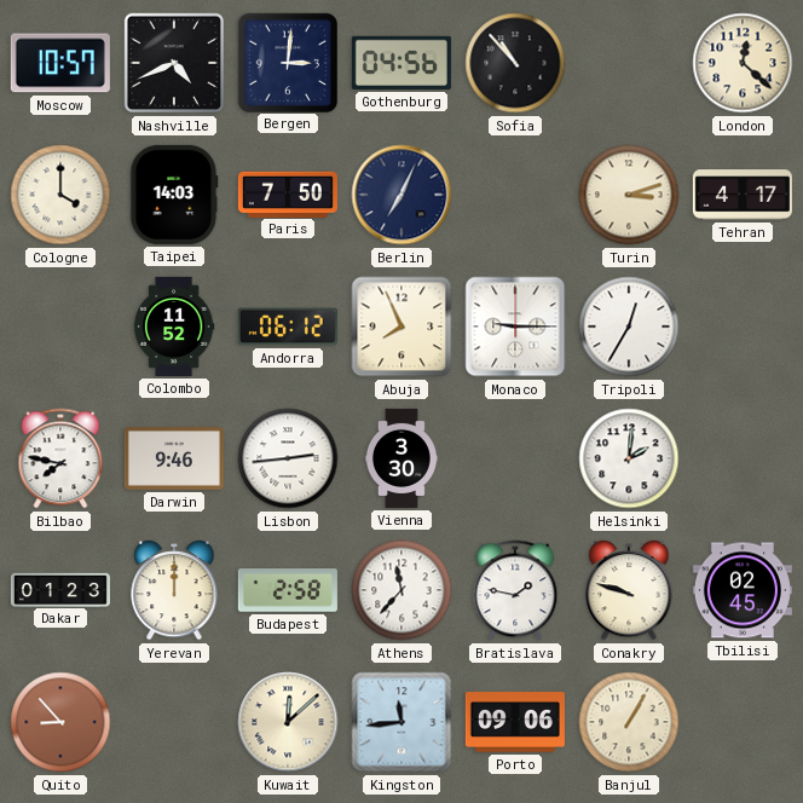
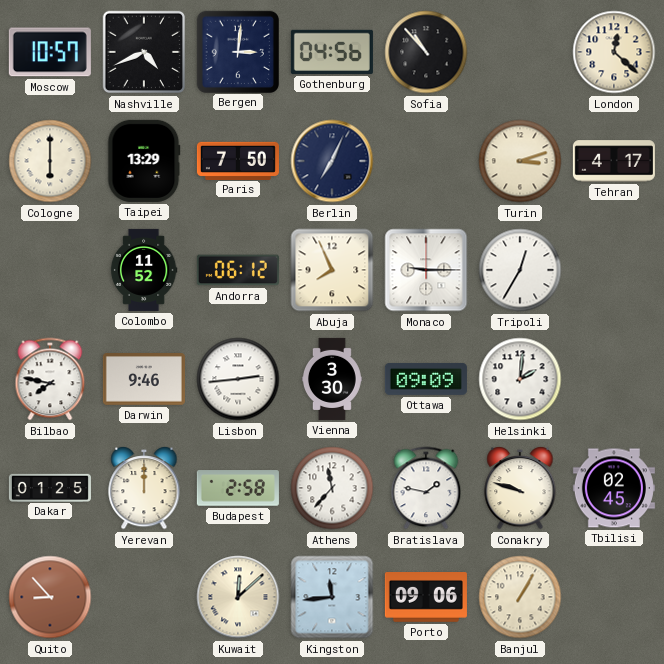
Cologne: 4:00 -> 6:00 (50, 161)
Taipei: 14:03 -> 13:29 (144, 161)
Ottawa: none -> 09:09 (426, 379)
Dakar: 01:23 -> 01:25 (50, 487)
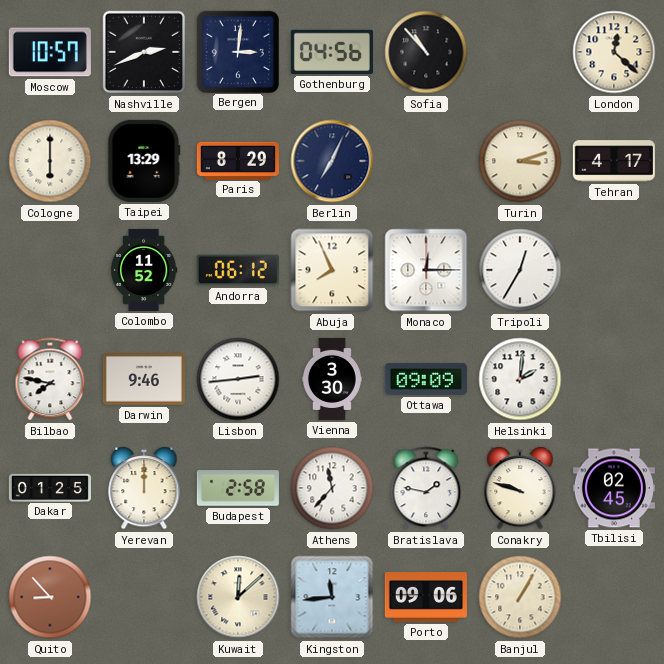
Nashville: 4:41 -> 2:41 (144, 52)
Paris: 7:50 -> 8:29 (238, 160)
Monaco: 9:15 -> 12:15 (426, 270)
